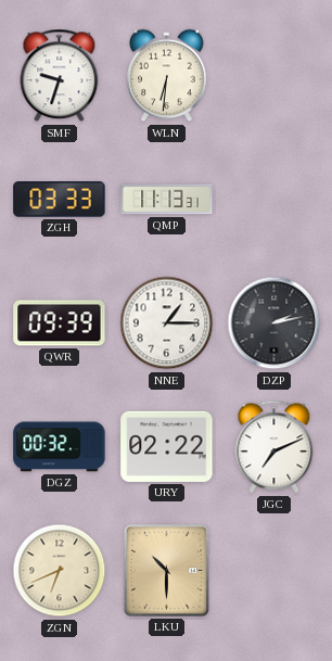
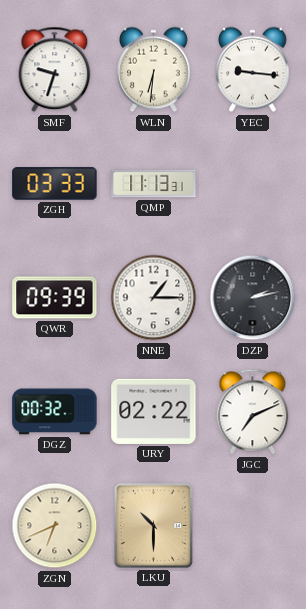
YEC: none -> 9:16 (253, 70)
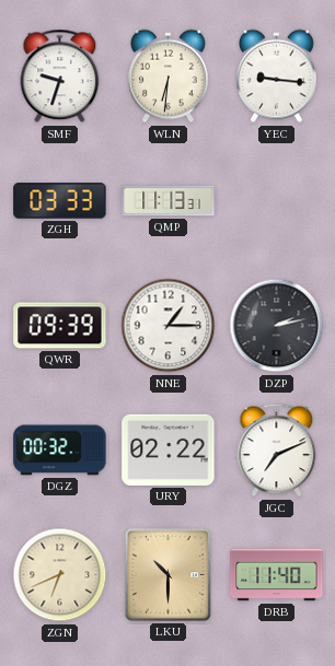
DRB: none -> 11:40 (277, 575)
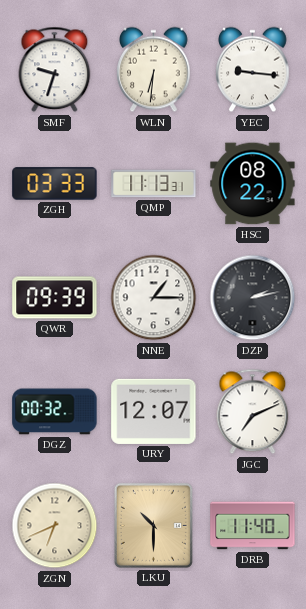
HSC: none -> 08:22 (253, 184)
URY: 02:22 -> 12:07 (154, 411)
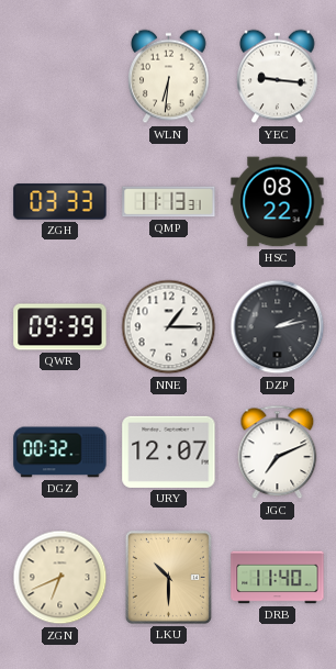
SMF: 9:33 -> none (55, 70)
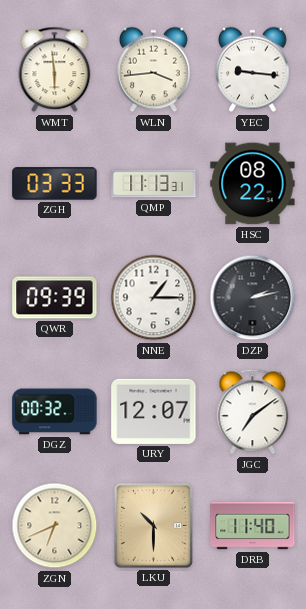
WMT: none -> 5:59 (55, 70)
WLN: 6:31 -> 3:44 (154, 70)
JGC: 7:11 -> 7:09 (253, 412)
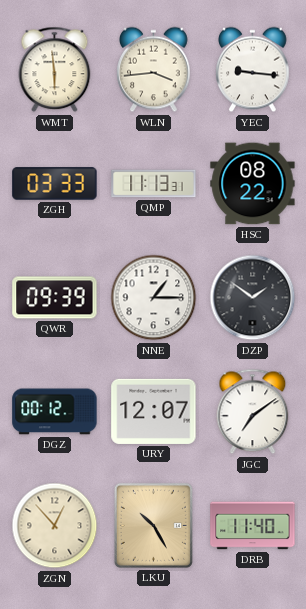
DZP: 2:13 -> 1:51 (253, 298)
DGZ: 00:32 -> 00:12 (55, 412)
ZGN: 6:41 -> 12:53 (55, 526)
LKU: 10:30 -> 10:25 (153, 525)
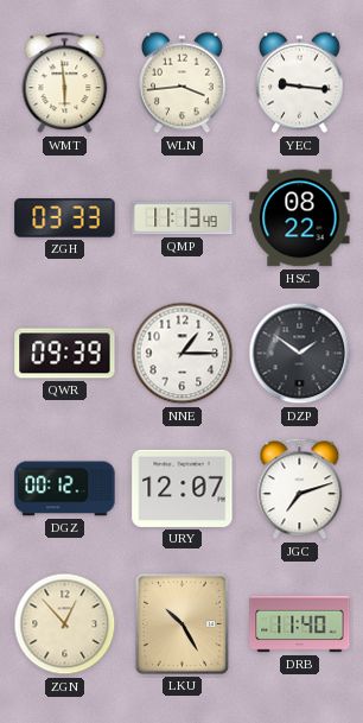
QMP: 11:13:31 -> 11:13:49 (183, 218)
JGC: 7:09 -> 7:12 (300, 489)
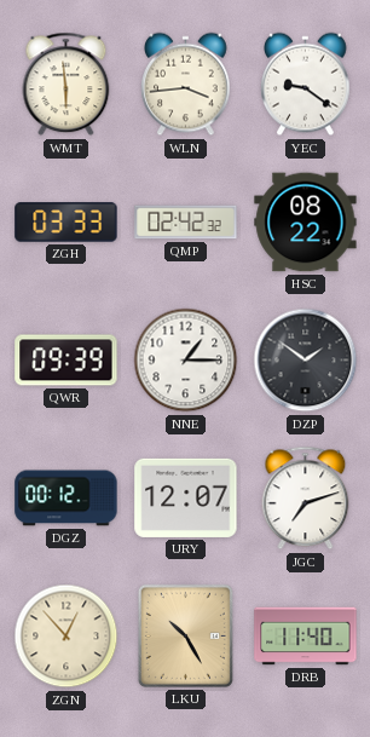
YEC: 9:16 -> 9:21 (306, 85)
QMP: 11:13 -> 02:42 (186, 223)
